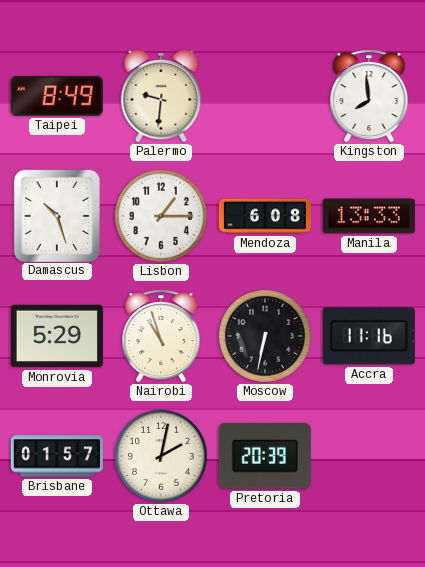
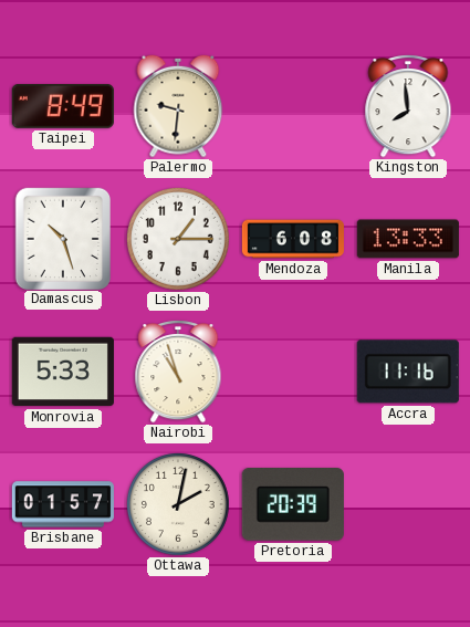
Monrovia: 5:29 -> 5:33 (63, 372)
Moscow: 6:32 -> none (266, 337)
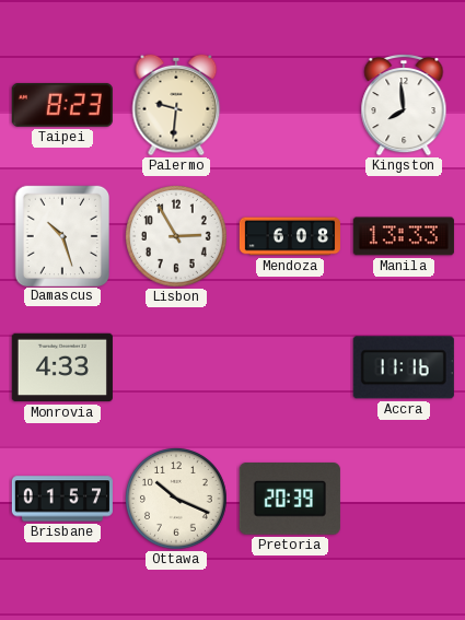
Taipei: 8:49 -> 8:23 (62, 105)
Lisbon: 1:15 -> 2:55 (177, 237)
Monrovia: 5:33 -> 4:33 (62, 367)
Nairobi: 10:57 -> none (178, 372)
Ottawa: 2:02 -> 10:19 (177, 500)
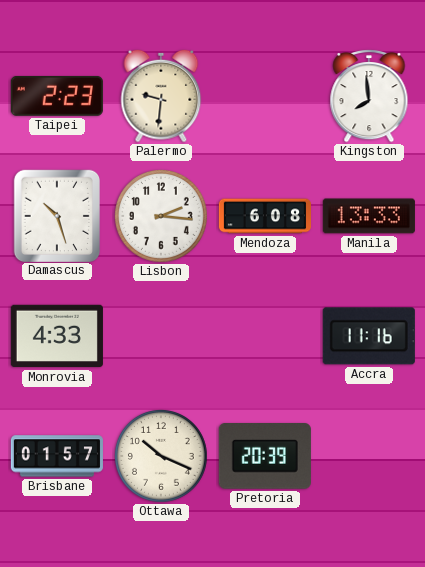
Taipei: 8:23 -> 2:23 (57, 96)
Lisbon: 2:55 -> 2:16 (162, 217)
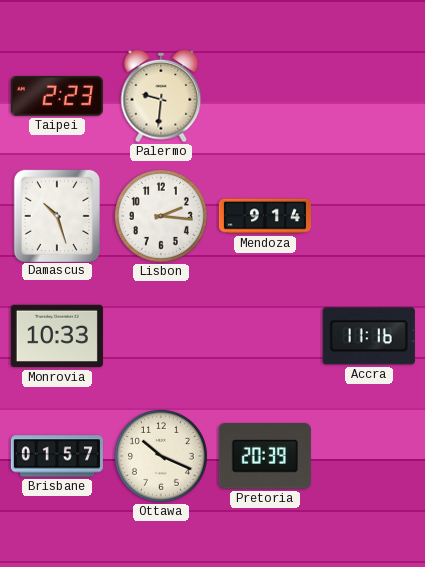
Kingston: 7:59 -> none (369, 96)
Mendoza: 6:08 -> 9:14 (265, 216)
Manila: 13:33 -> none (369, 216)
Monrovia: 4:33 -> 10:33 (57, 336)
